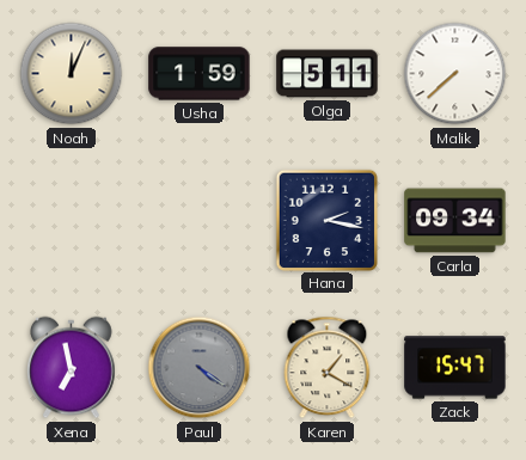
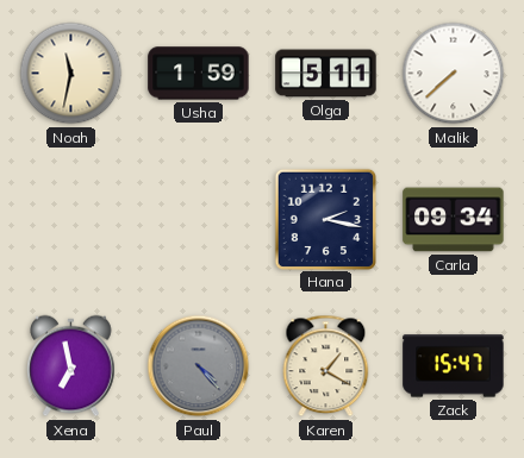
Noah: 12:04 -> 11:32 (71, 74)
Paul: 4:21 -> 4:23 (199, 366)
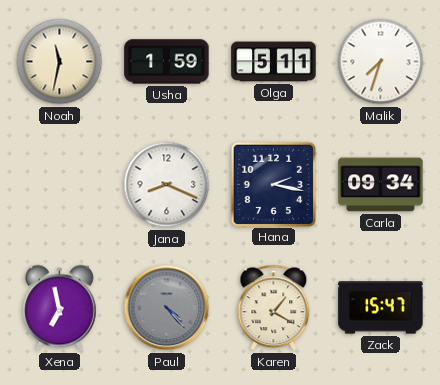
Malik: 7:38 -> 7:33 (381, 62)
Jana: none -> 8:19 (167, 185)
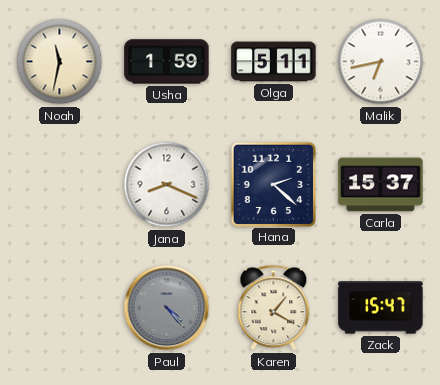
Malik: 7:33 -> 6:43 (381, 62)
Hana: 2:17 -> 2:22 (273, 184)
Carla: 09:34 -> 15:37 (381, 185)
Xena: 6:58 -> none (60, 308)
